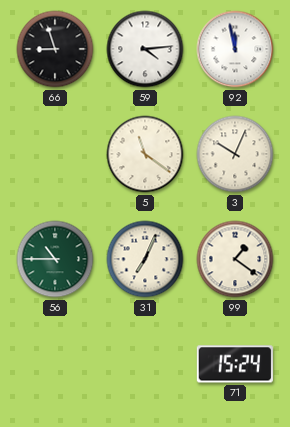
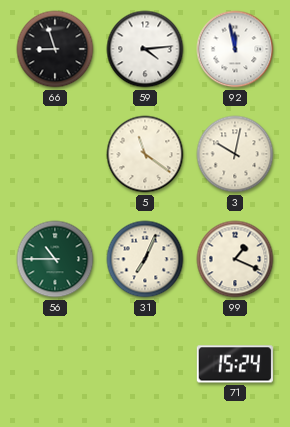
3: 10:04 -> 10:02 (235, 154)
99: 1:21 -> 1:19 (235, 259)
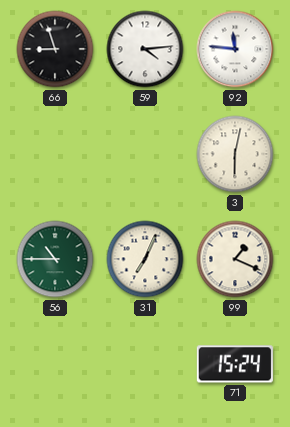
92: 11:58 -> 11:46 (235, 49)
5: 11:21 -> none (145, 154)
3: 10:02 -> 6:02 (235, 154)
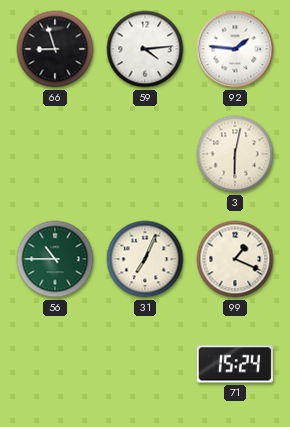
92: 11:46 -> 1:46 (235, 49)
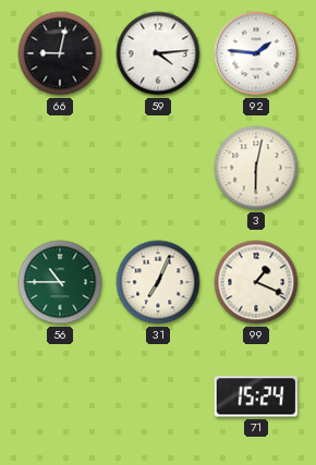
66: 8:57 -> 9:02 (60, 53)
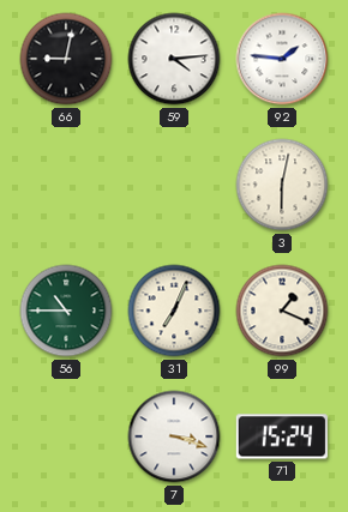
7: none -> 3:18 (174, 436)
